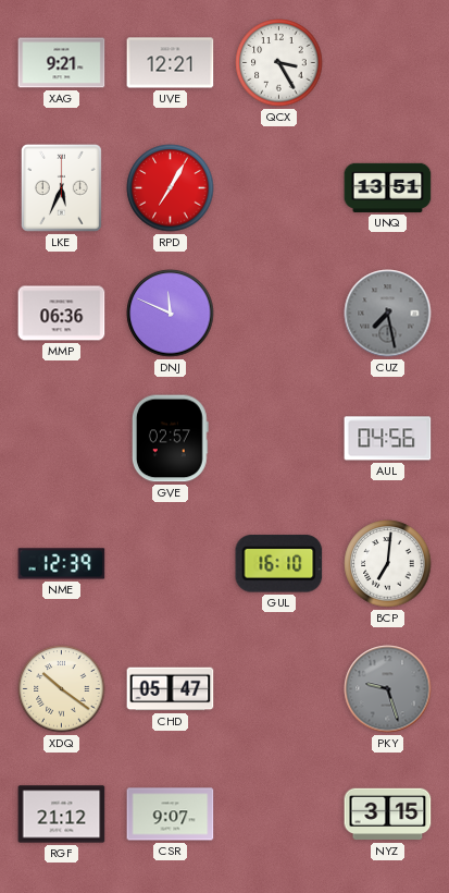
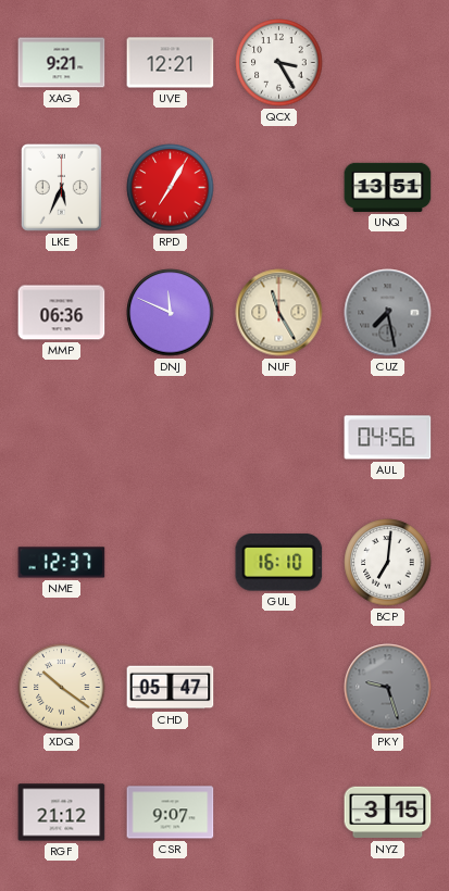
NUF: none -> 11:25 (279, 313)
GVE: 02:57 -> none (170, 439)
NME: 12:39 -> 12:37 (62, 563)
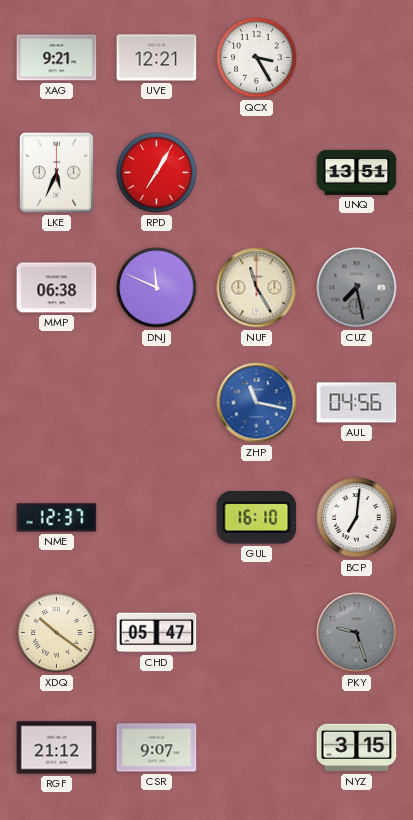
MMP: 06:36 -> 06:38 (57, 288)
ZHP: none -> 11:17 (257, 403)
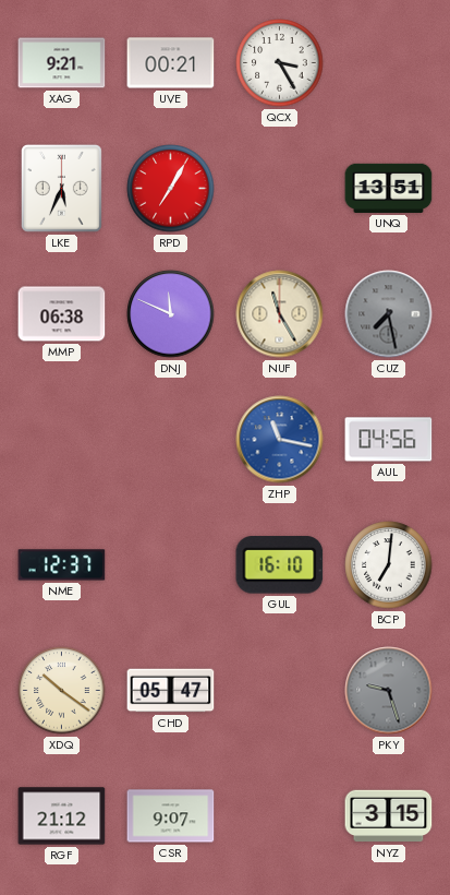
UVE: 12:21 -> 00:21 (171, 63)
